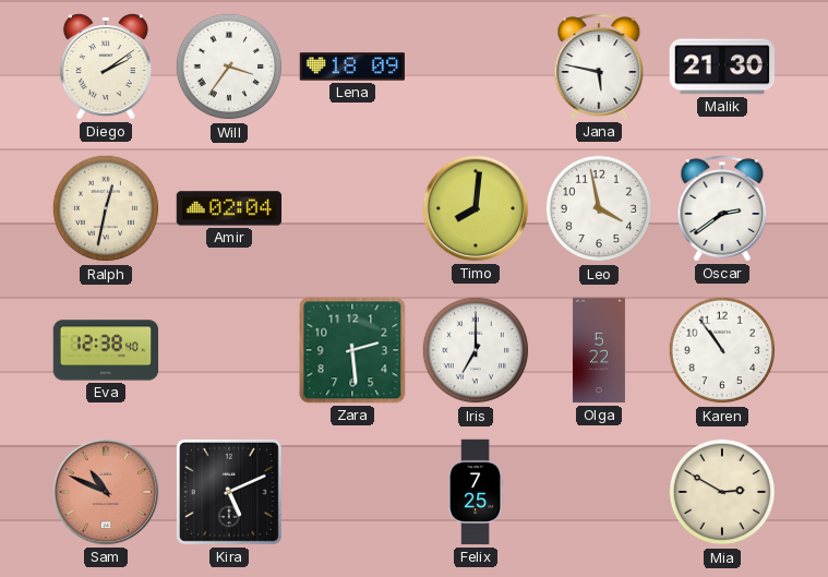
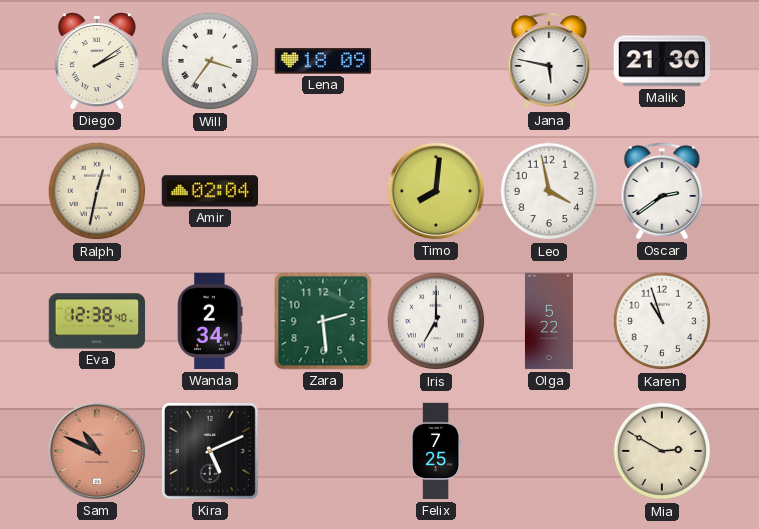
Wanda: none -> 2:34 (210, 321)
Karen: 10:54 -> 10:57 (662, 321)
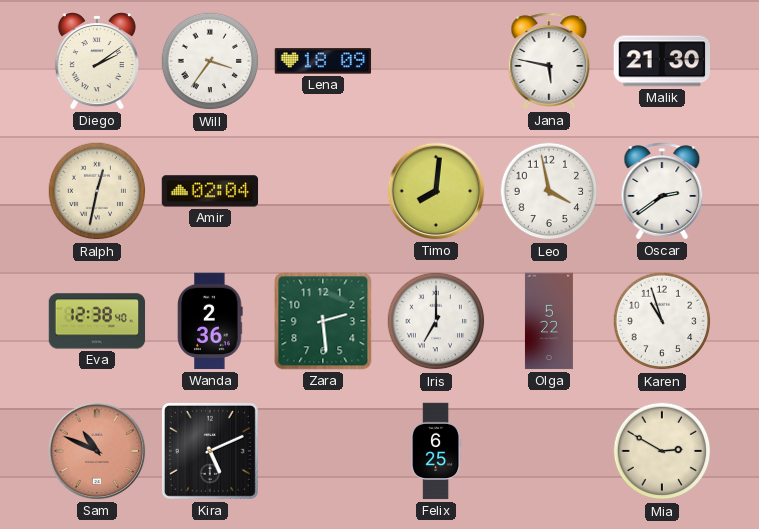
Wanda: 2:34 -> 2:36 (210, 321)
Felix: 7:25 -> 6:25 (436, 451)
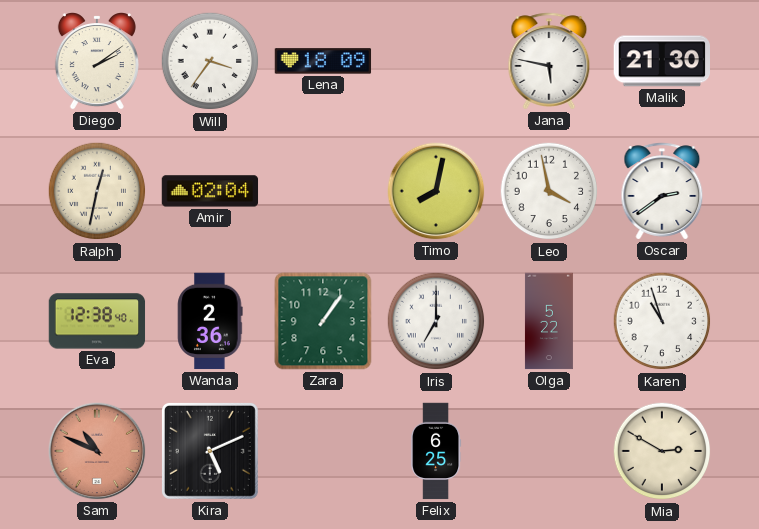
Timo: 8:01 -> 8:02 (436, 191)
Zara: 2:29 -> 1:06 (323, 321)
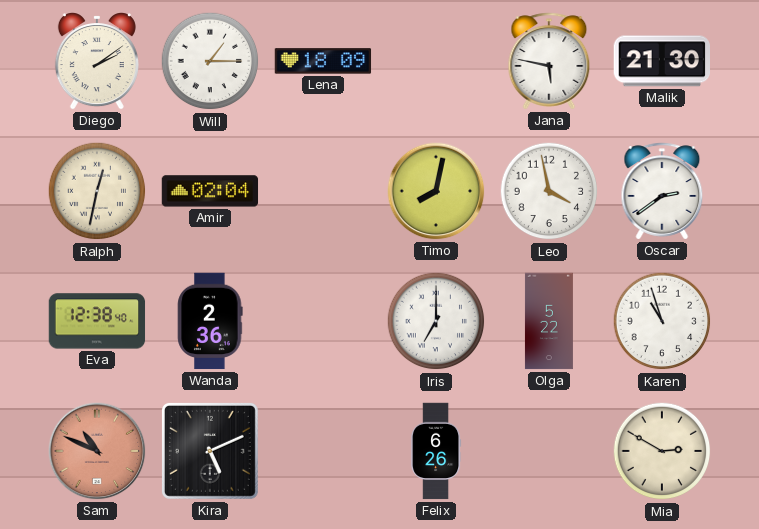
Will: 3:36 -> 1:15 (210, 61)
Zara: 1:06 -> none (323, 321)
Felix: 6:25 -> 6:26 (436, 451)
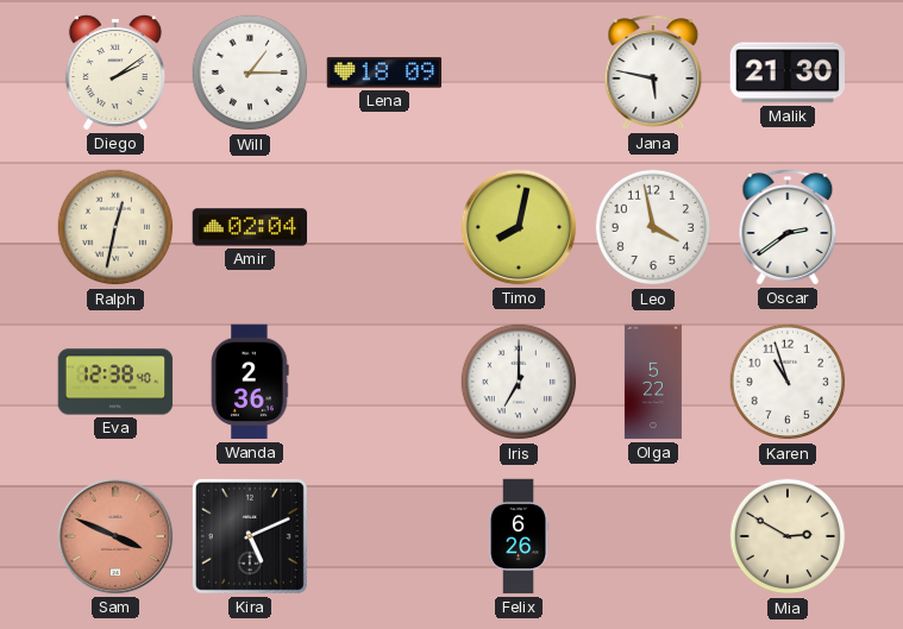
Sam: 10:49 -> 3:49 (115, 536)
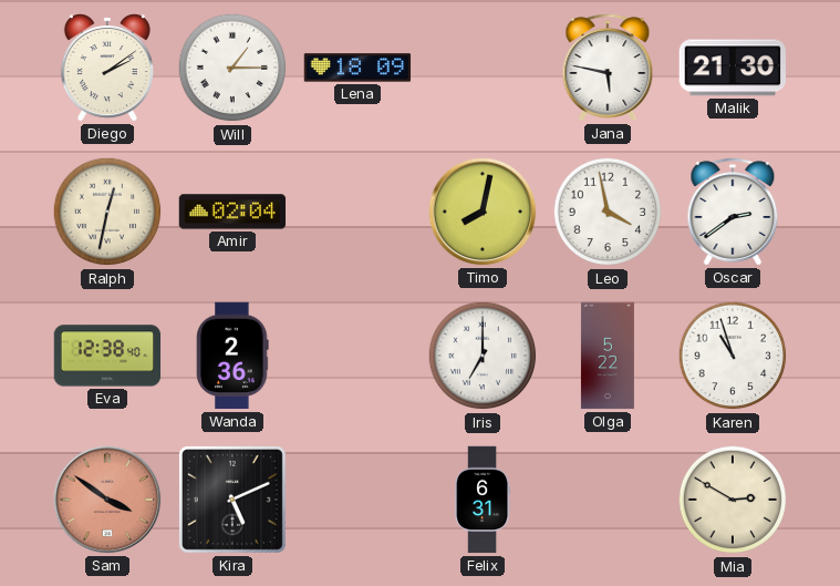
Sam: 3:49 -> 3:51 (107, 500)
Felix: 6:26 -> 6:31 (483, 500)
